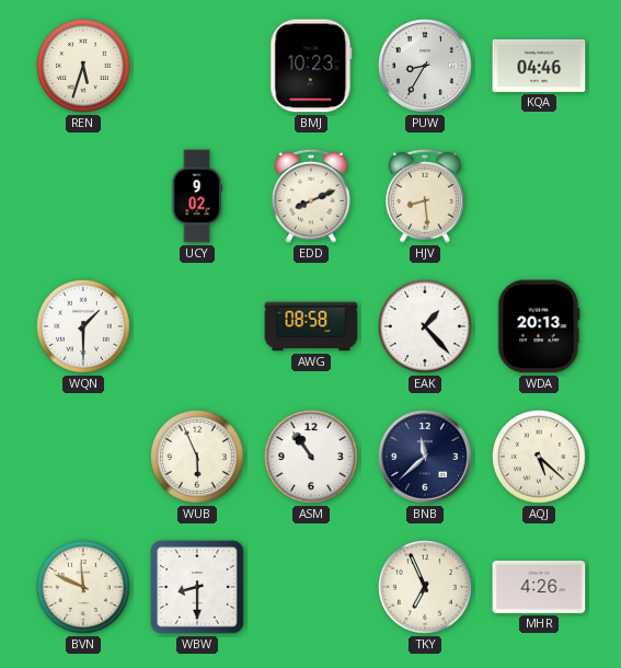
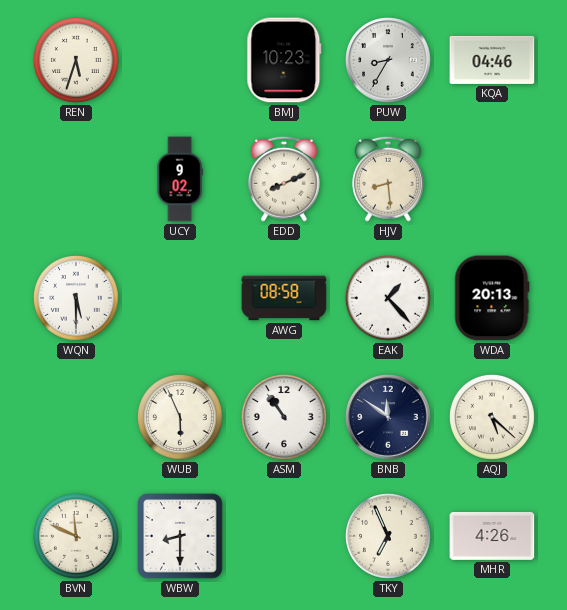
WQN: 1:30 -> 5:30 (76, 298)
BNB: 11:38 -> 11:51 (388, 417)
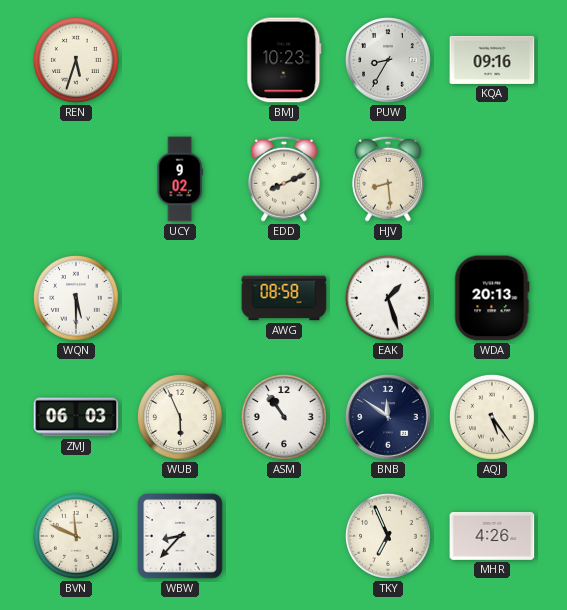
KQA: 04:46 -> 09:16 (492, 60)
EAK: 1:23 -> 1:27 (388, 298)
ZMJ: none -> 06:03 (76, 417)
AQJ: 5:22 -> 5:24 (492, 417)
WBW: 8:30 -> 8:37 (180, 536)
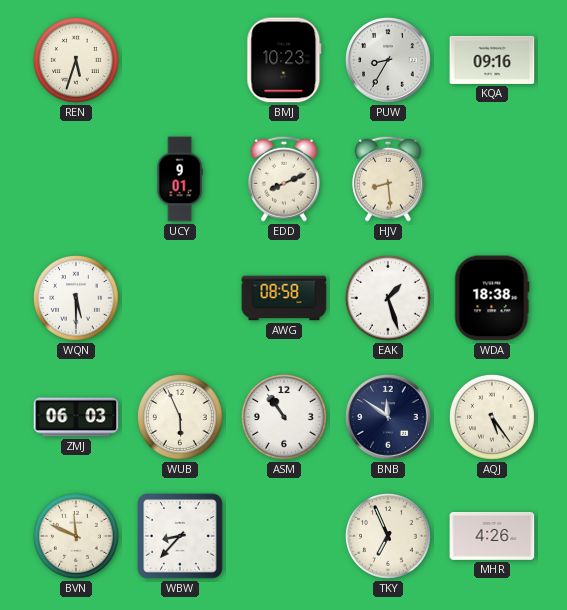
UCY: 9:02 -> 9:01 (180, 179)
WDA: 20:13 -> 18:38 (492, 298)
